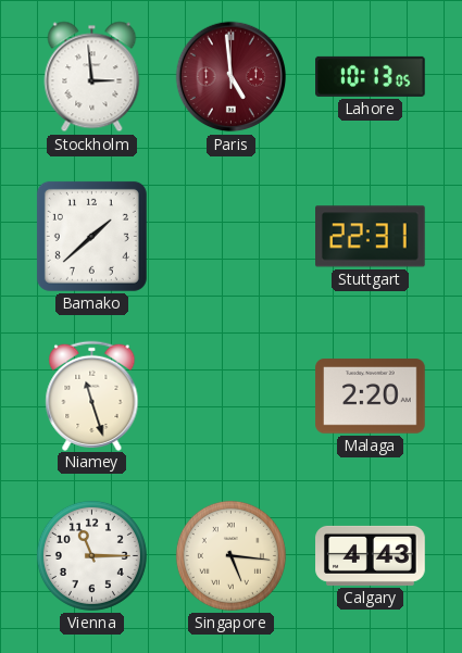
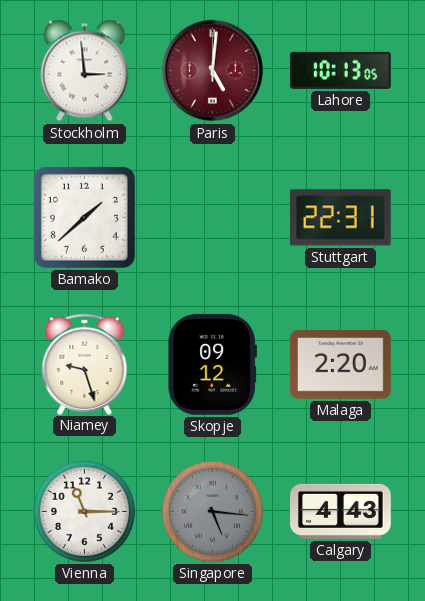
Paris: 4:59 -> 5:01 (213, 71)
Niamey: 11:27 -> 9:27 (85, 364)
Skopje: none -> 09:12 (212, 365)
Singapore dial: cream -> grey (212, 511)
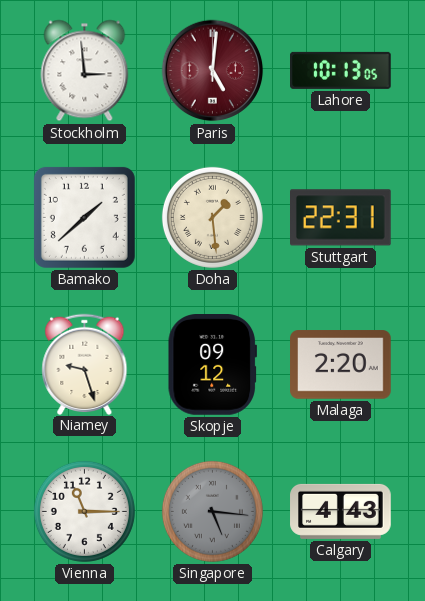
Doha: none -> 1:29 (212, 217)
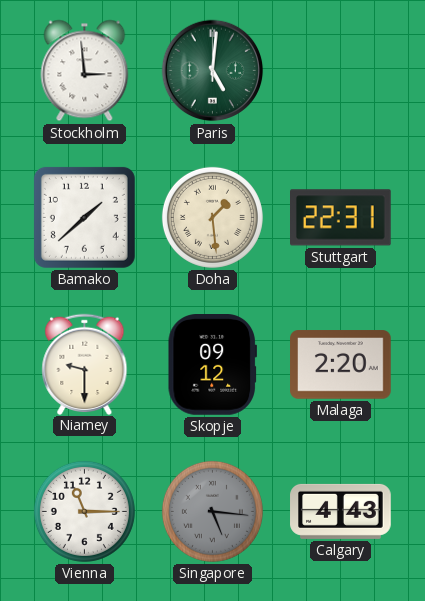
Paris dial: burgundy -> green (213, 71)
Lahore: 10:13 -> none (341, 70)
Niamey: 9:27 -> 9:30 (85, 364)
